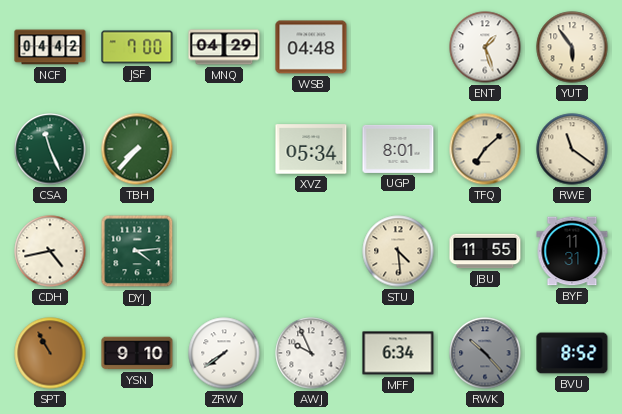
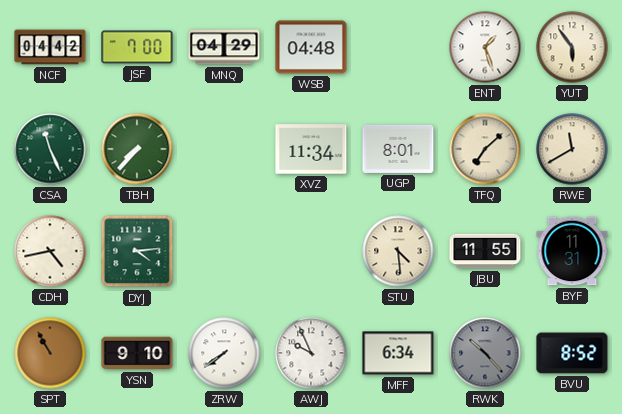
XVZ: 05:34 -> 11:34 (311, 149)
RWE: 11:21 -> 11:40 (572, 149)
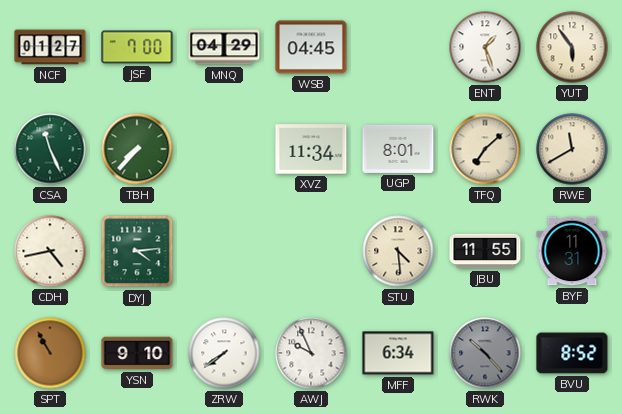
NCF: 04:42 -> 01:27 (50, 47)
WSB: 04:48 -> 04:45 (311, 47)
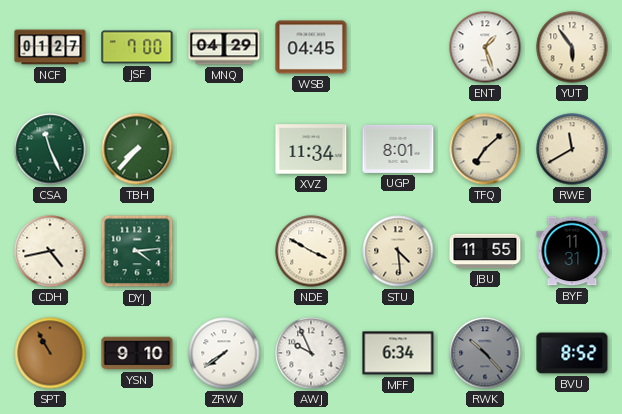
NDE: none -> 3:50 (311, 251)
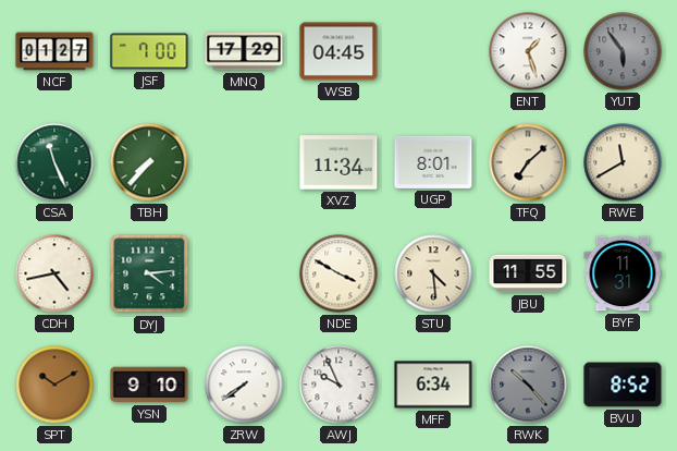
MNQ: 04:29 -> 17:29 (244, 51)
YUT dial: cream -> grey (623, 51)
SPT: 10:55 -> 10:10 (54, 385)
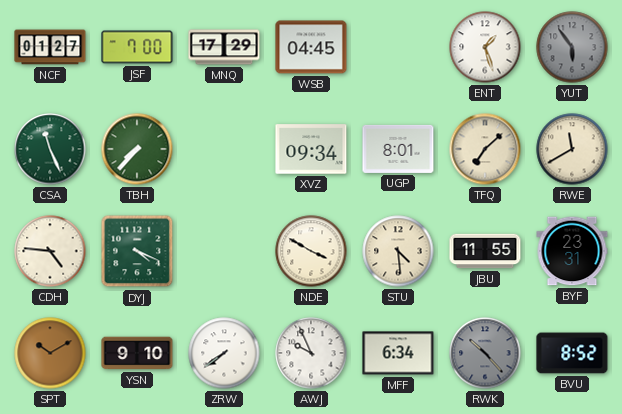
XVZ: 11:34 -> 09:34 (311, 149)
CDH: 4:43 -> 4:46 (50, 251)
DYJ: 4:14 -> 4:19 (137, 251)
BYF: 11:31 -> 23:31 (572, 251)
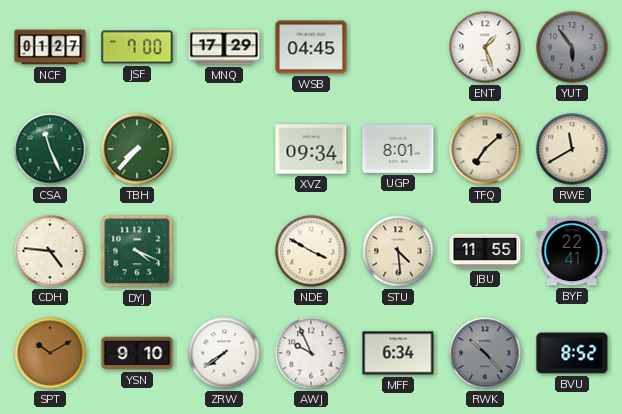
BYF: 23:31 -> 22:41 (572, 251)
